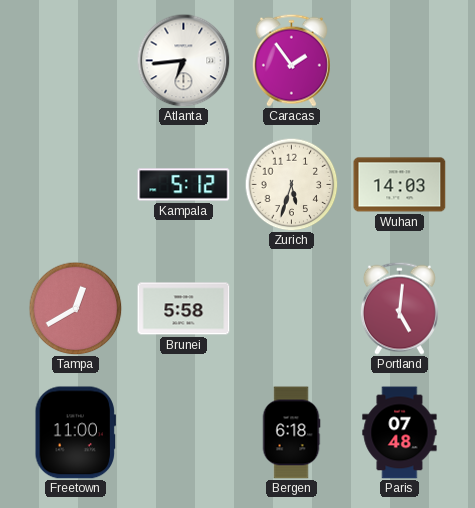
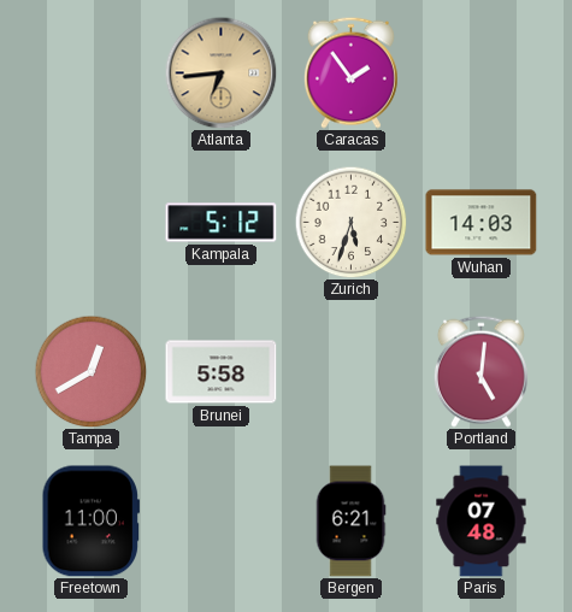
Atlanta dial: white -> champagne (220, 72)
Bergen: 6:18 -> 6:21 (350, 522)
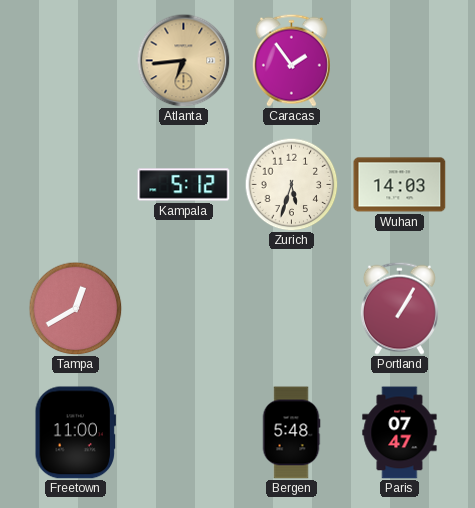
Brunei: 5:58 -> none (222, 372)
Portland: 5:01 -> 1:05 (399, 308)
Bergen: 6:21 -> 5:48 (291, 433)
Paris: 07:48 -> 07:47 (400, 433)
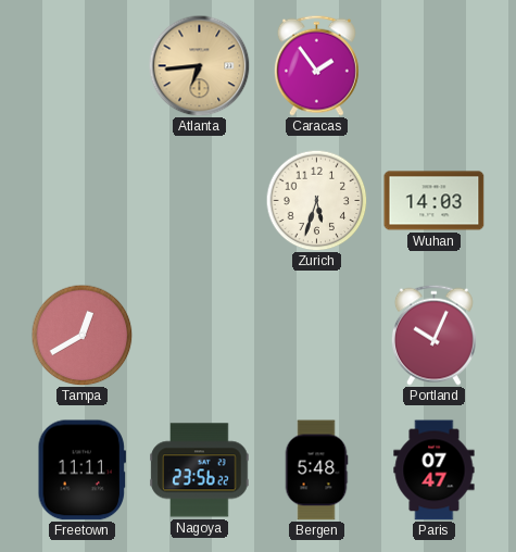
Kampala: 5:12 -> none (184, 185)
Portland: 1:05 -> 10:04 (433, 335)
Freetown: 11:00 -> 11:11 (81, 471)
Nagoya: none -> 23:56 (200, 471)
